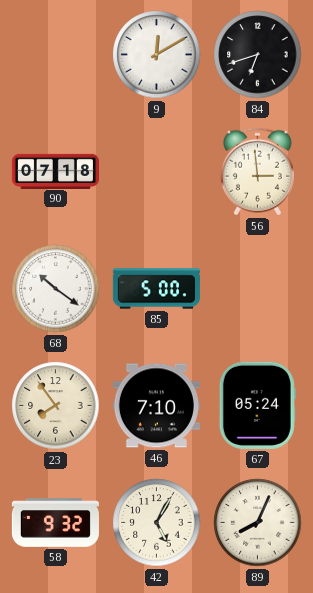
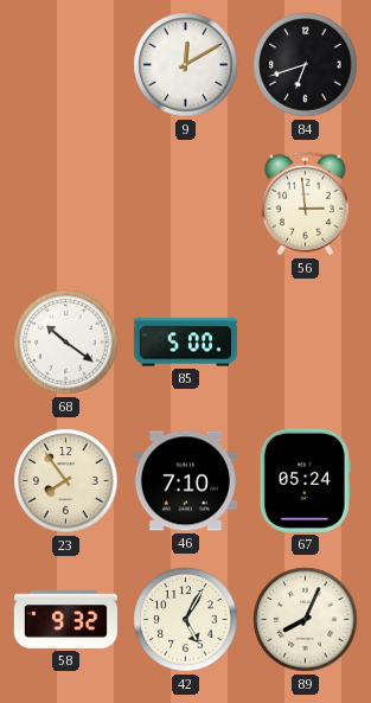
90: 07:18 -> none (55, 171)
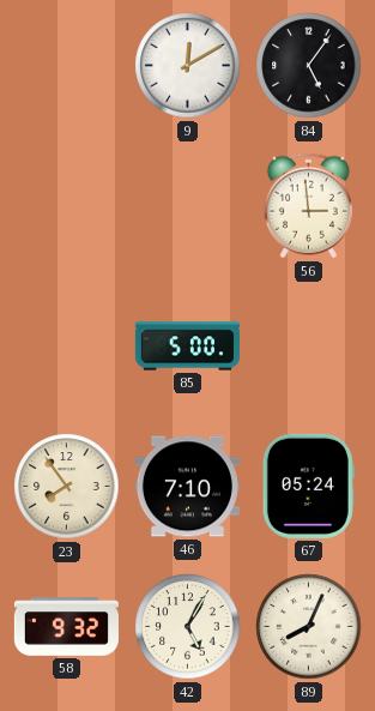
84: 6:42 -> 5:06 (309, 66)
68: 10:21 -> none (66, 343)
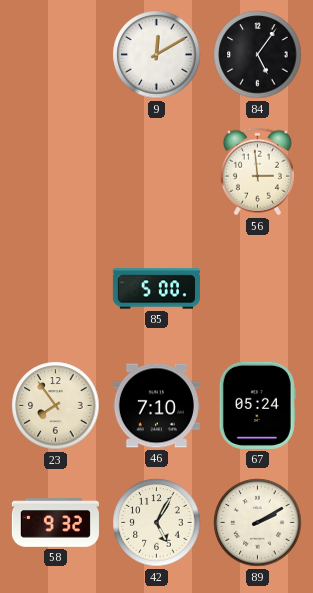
89: 8:04 -> 2:10 (258, 523)
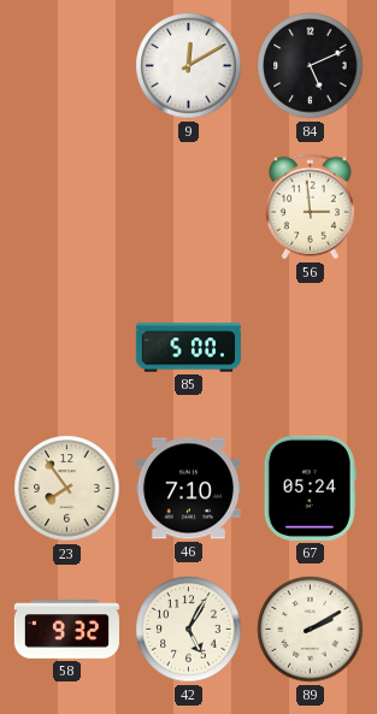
84: 5:06 -> 5:11 (311, 66)
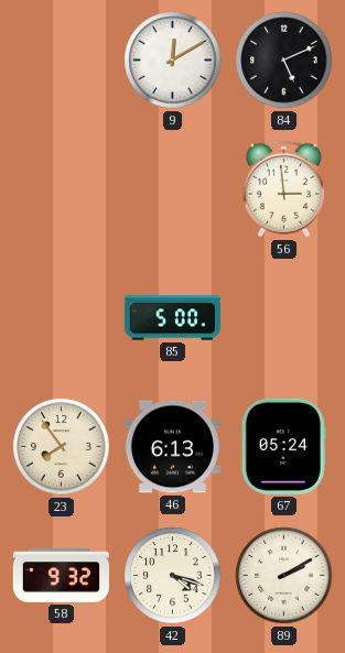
46: 7:10 -> 6:13 (172, 447)
42: 5:05 -> 4:18 (173, 576)
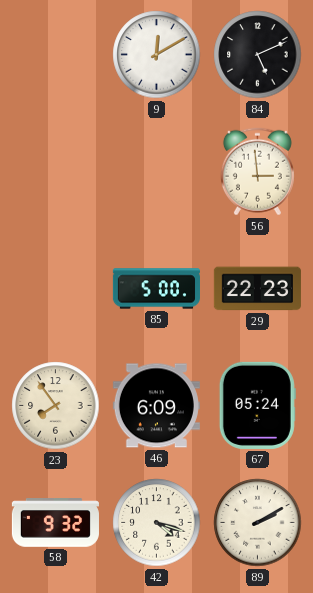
29: none -> 22:23 (257, 289)
46: 6:13 -> 6:09 (156, 406)
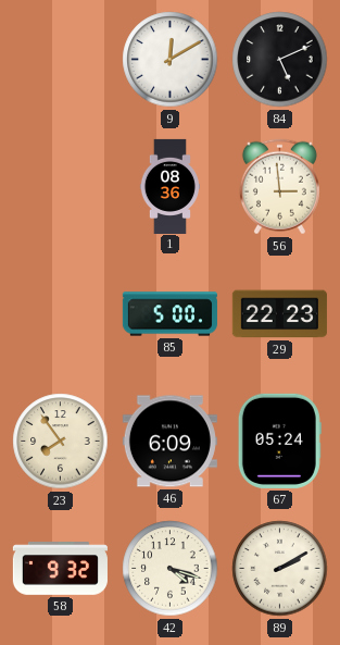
1: none -> 08:36 (169, 186)
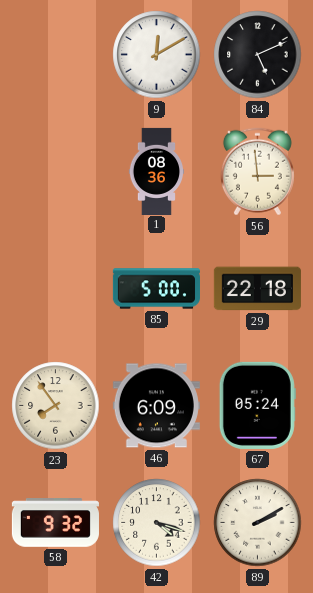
29: 22:23 -> 22:18 (257, 289)
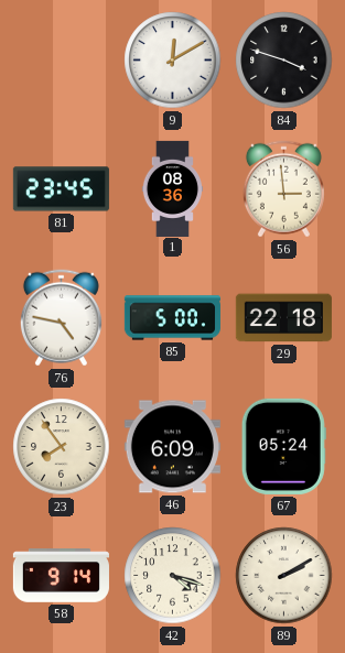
84: 5:11 -> 3:48 (284, 61)
81: none -> 23:45 (61, 189)
76: none -> 4:47 (61, 318)
58: 9:32 -> 9:14 (61, 576)
